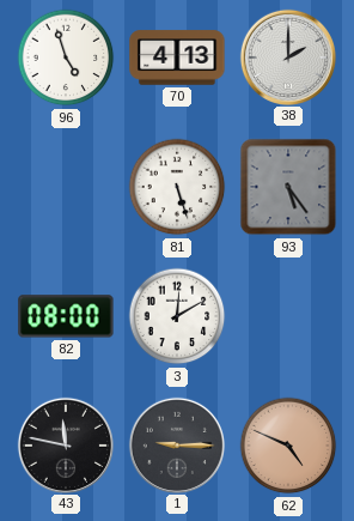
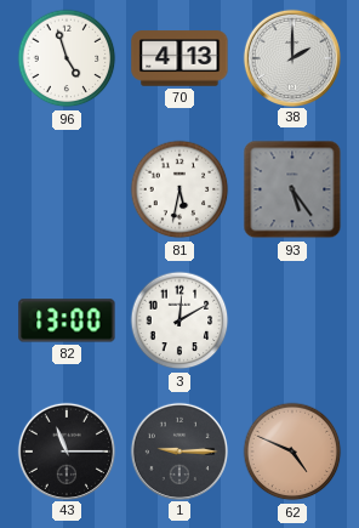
81: 5:27 -> 5:32 (180, 189)
82: 08:00 -> 13:00 (67, 320)
43: 11:47 -> 11:15 (65, 450)
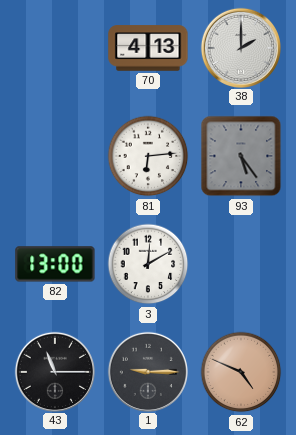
96: 4:57 -> none (67, 58)
81: 5:32 -> 6:14 (148, 156)
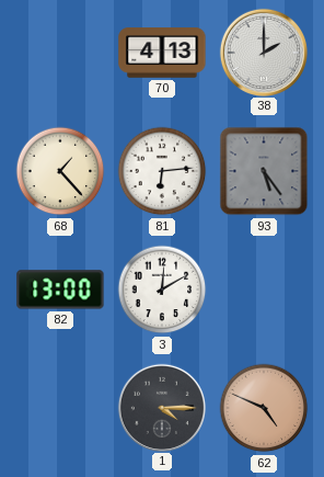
68: none -> 1:23 (60, 171)
43: 11:15 -> none (54, 371)
1: 9:15 -> 4:15 (161, 407)
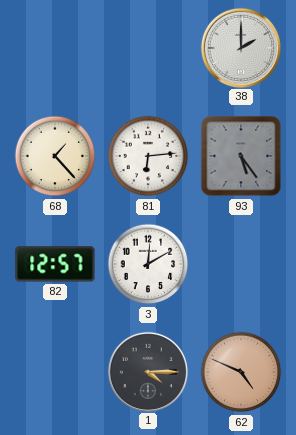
70: 4:13 -> none (162, 53)
82: 13:00 -> 12:57 (55, 264)
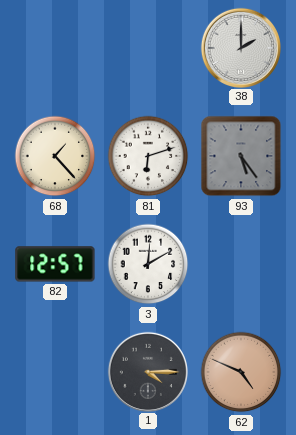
81: 6:14 -> 6:12 (148, 156)
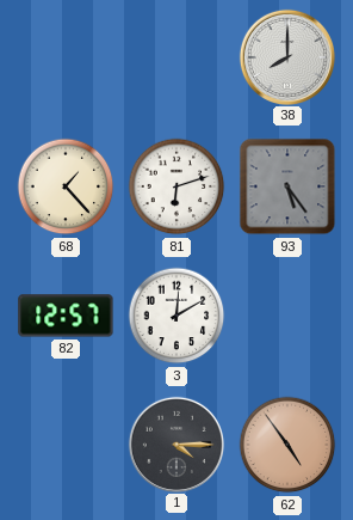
38: 2:00 -> 8:00 (286, 56)
62: 4:49 -> 4:54 (287, 445)
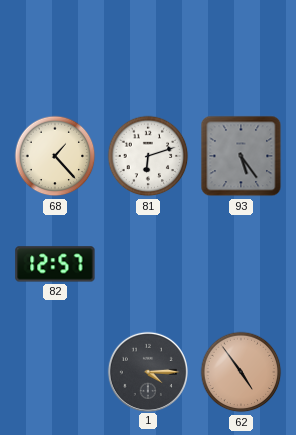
38: 8:00 -> none (286, 56)
3: 12:10 -> none (176, 316)
